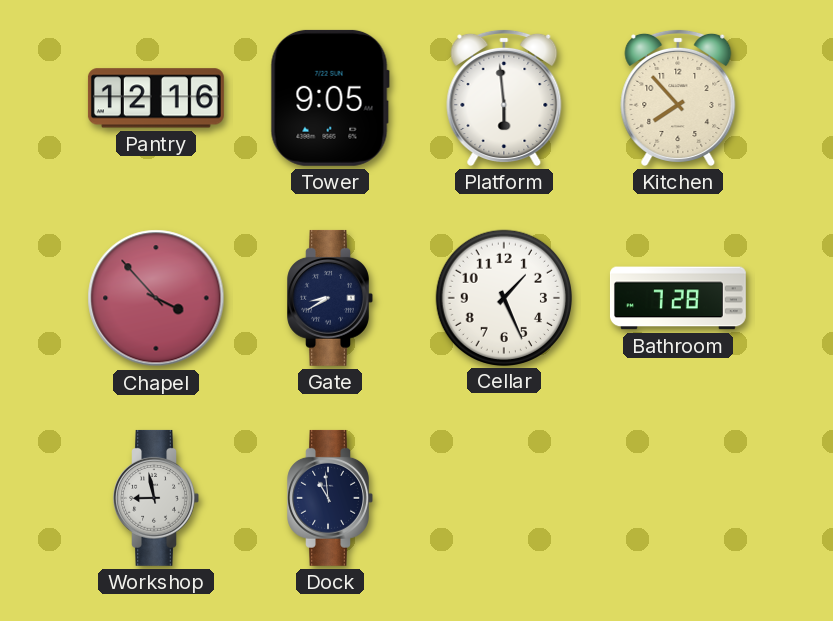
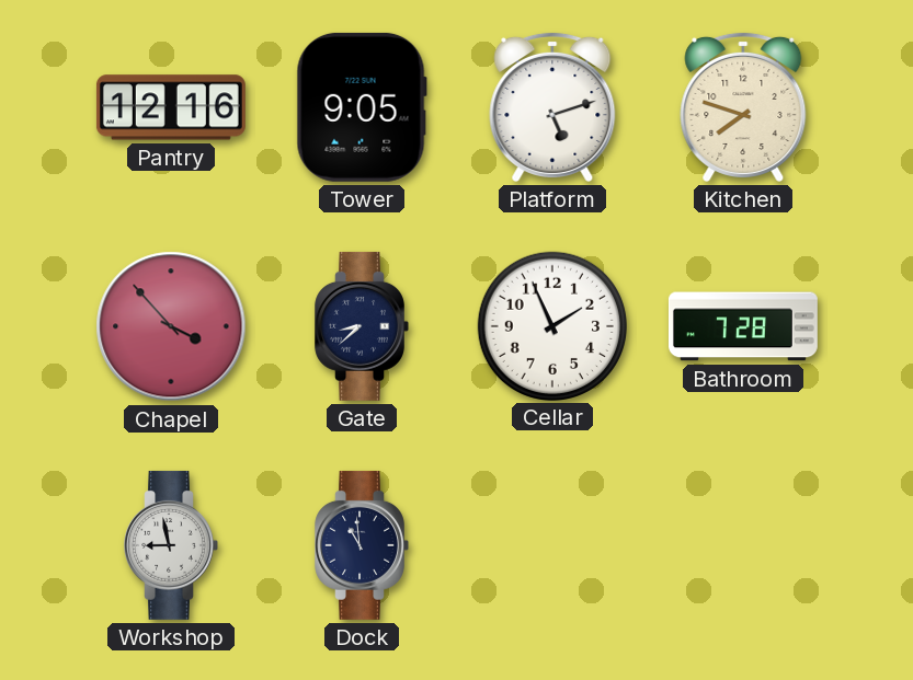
Platform: 5:59 -> 5:12 (552, 106)
Kitchen: 7:53 -> 7:48 (743, 106)
Gate: 8:40 -> 8:38 (362, 326)
Cellar: 1:26 -> 1:56 (551, 325)
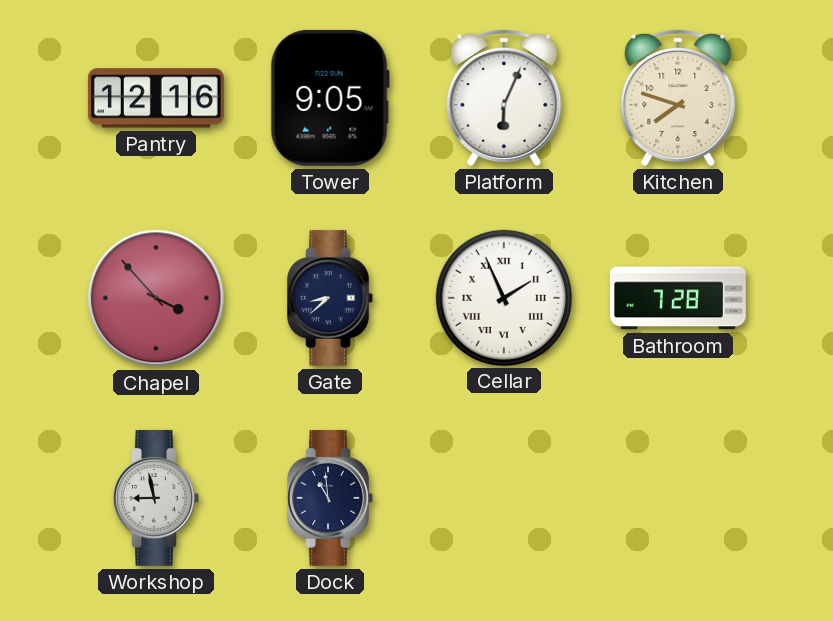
Platform: 5:12 -> 6:04 (504, 97)
Cellar numerals: Arabic -> Roman (503, 297)
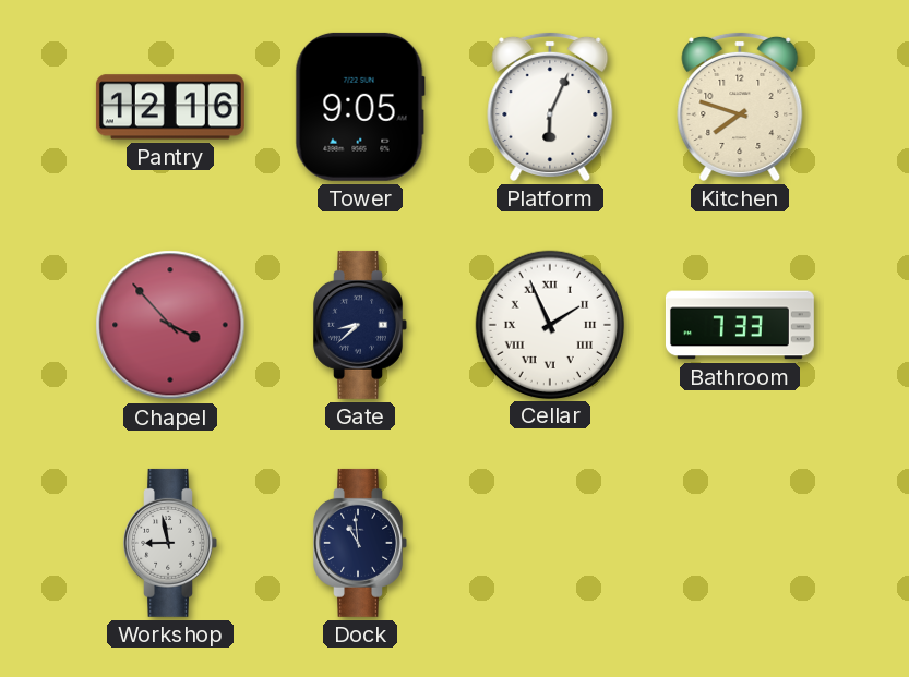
Bathroom: 7:28 -> 7:33 (740, 325)
